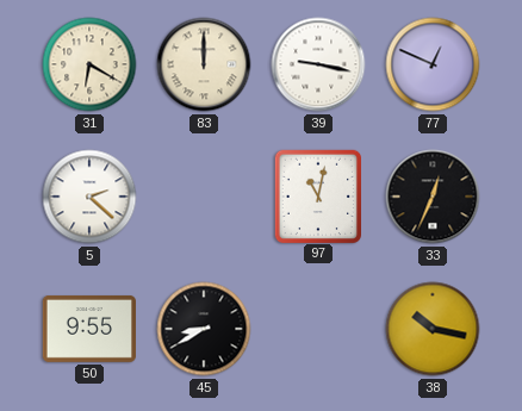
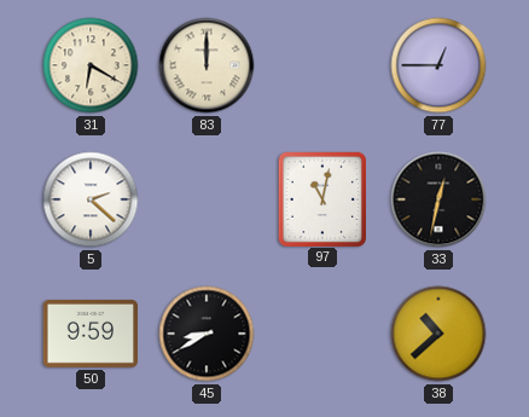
39: 9:17 -> none (318, 64)
77: 12:49 -> 12:45 (438, 65)
33: 12:34 -> 12:32 (438, 199)
50: 9:55 -> 9:59 (89, 334)
38: 10:17 -> 10:38 (438, 334)
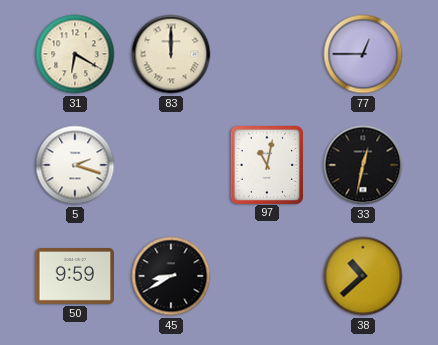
5: 2:22 -> 2:18 (75, 165)
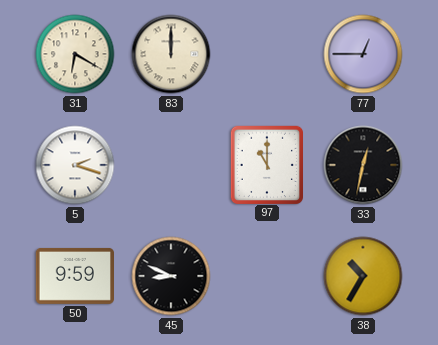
97: 11:02 -> 11:00 (266, 164)
45: 8:40 -> 8:49 (171, 276)
38: 10:38 -> 10:35 (363, 276)
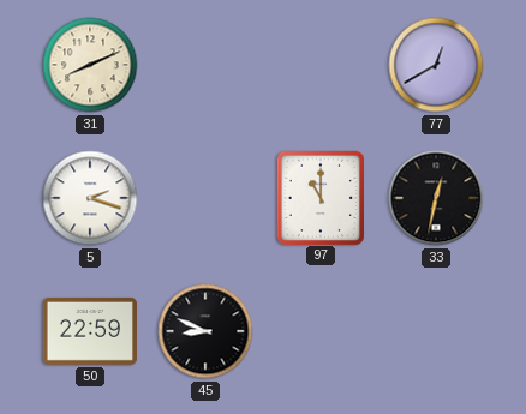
31: 6:20 -> 8:11 (90, 65)
83: 12:00 -> none (171, 54)
77: 12:45 -> 12:40 (436, 65)
50: 9:59 -> 22:59 (89, 331)
38: 10:35 -> none (363, 276)
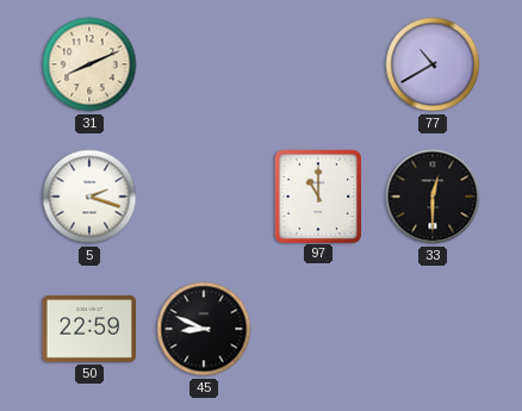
77: 12:40 -> 10:40 (433, 64)
33: 12:32 -> 12:30 (433, 197)
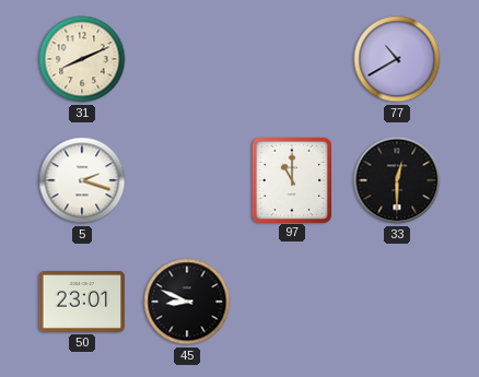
50: 22:59 -> 23:01 (81, 302)
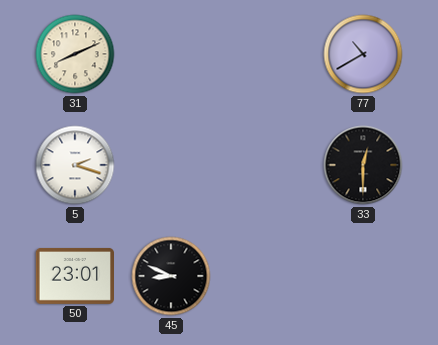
97: 11:00 -> none (291, 179)
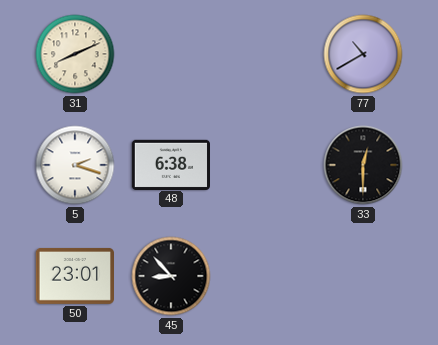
48: none -> 6:38 (170, 164)
45: 8:49 -> 8:53 (171, 276)
